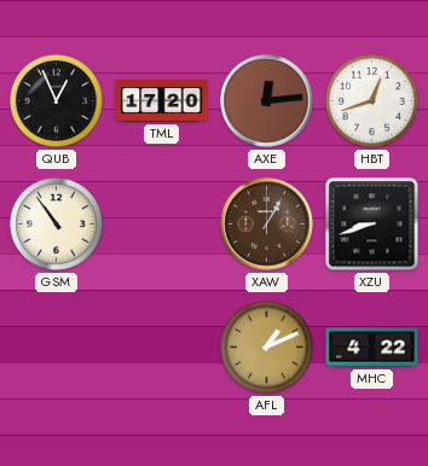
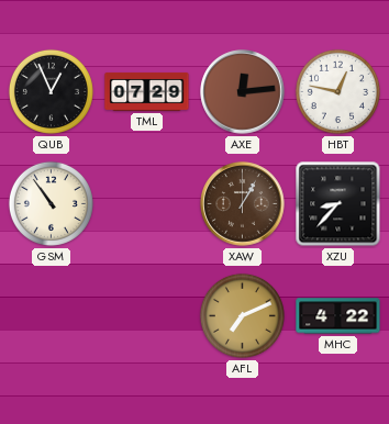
TML: 17:20 -> 07:29 (147, 91)
HBT: 12:42 -> 12:47 (337, 91)
XZU: 8:42 -> 8:37 (338, 204)
AFL: 1:11 -> 7:11 (242, 315)
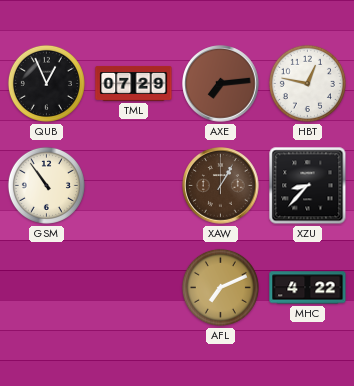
AXE: 12:14 -> 7:14 (221, 84)
